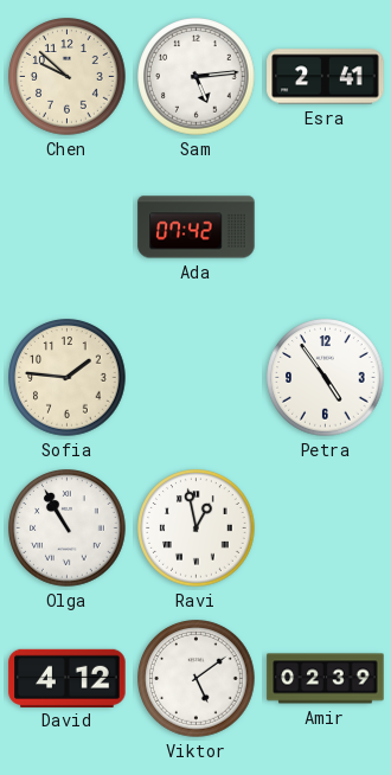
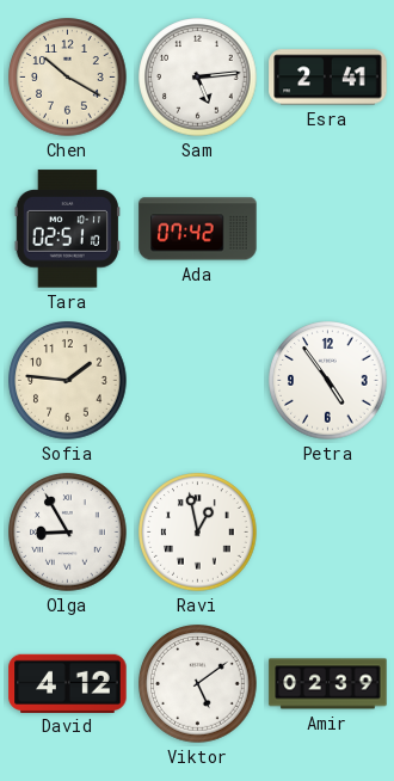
Chen: 9:52 -> 10:20 (68, 78)
Tara: none -> 02:51 (67, 229)
Olga: 10:55 -> 8:55 (68, 533)
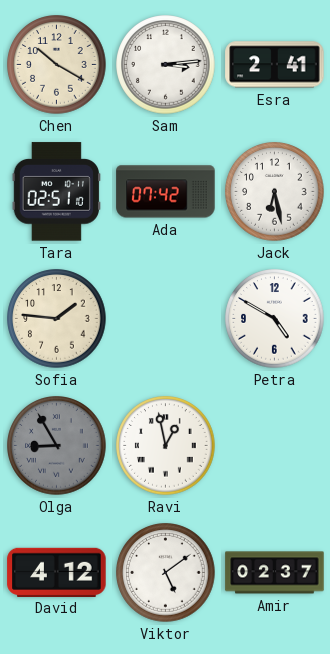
Sam: 5:14 -> 3:14 (166, 65)
Jack: none -> 6:28 (275, 192)
Petra: 4:54 -> 4:50 (275, 319)
Olga dial: white -> grey (57, 446)
Amir: 02:39 -> 02:37 (275, 573)
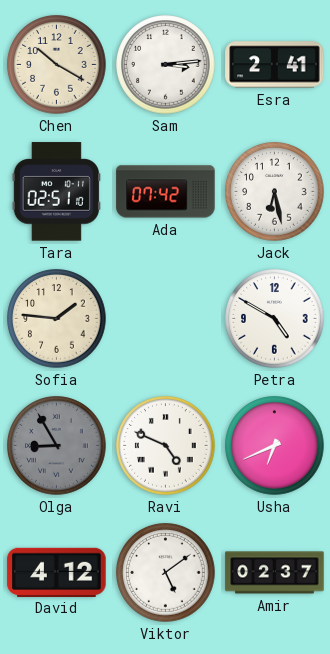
Ravi: 12:58 -> 4:49 (166, 446)
Usha: none -> 6:41 (275, 446)
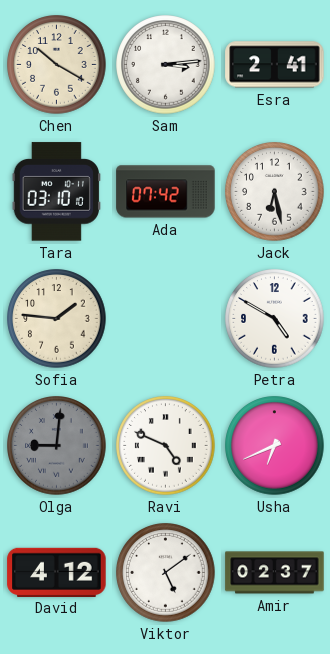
Tara: 02:51 -> 03:10 (56, 192)
Olga: 8:55 -> 9:01 (57, 446)
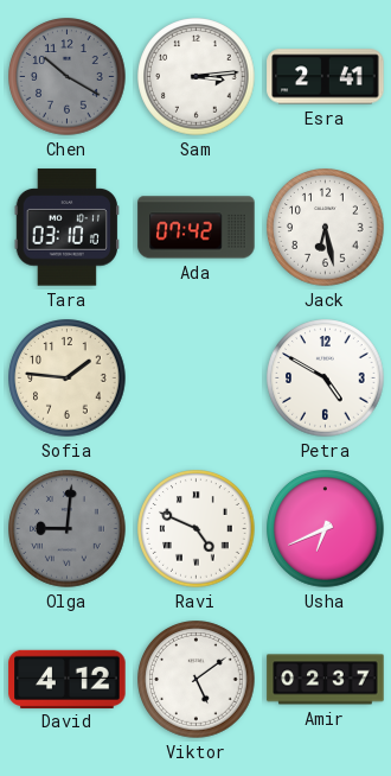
Chen dial: cream -> grey (68, 77)
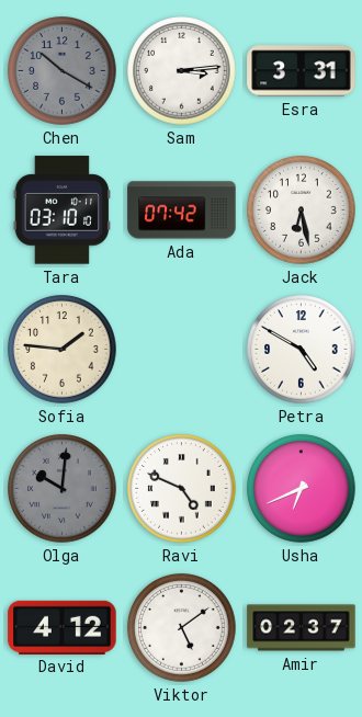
Esra: 2:41 -> 3:31 (302, 71)
Olga: 9:01 -> 10:01 (63, 489)
